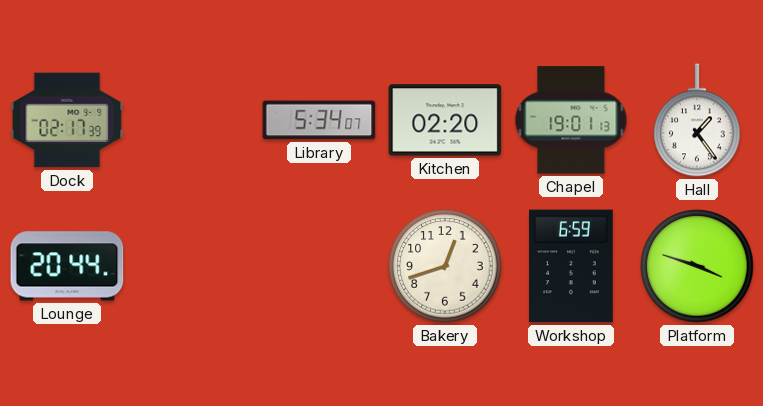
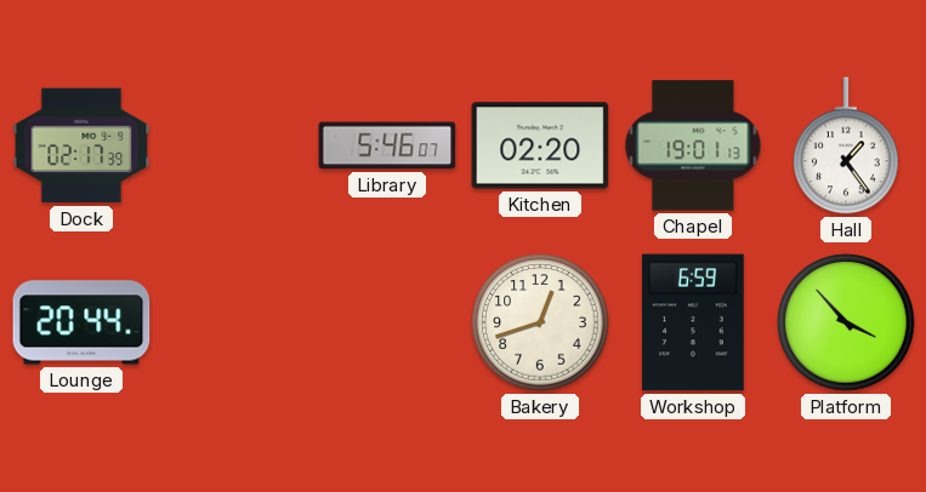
Library: 5:34 -> 5:46 (387, 145)
Platform: 3:48 -> 3:53 (846, 322)
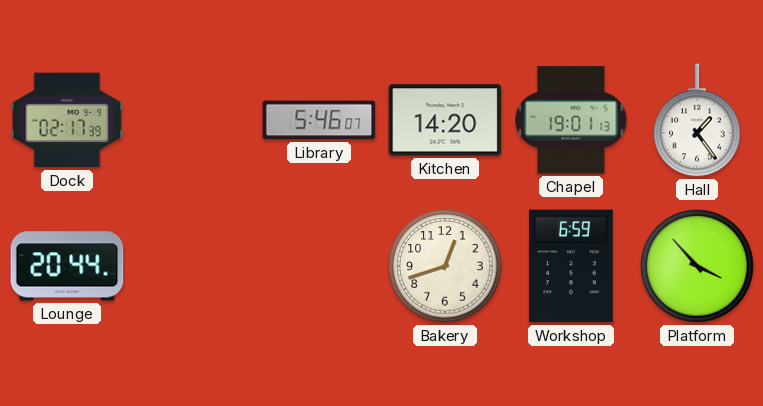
Kitchen: 02:20 -> 14:20 (445, 120)
